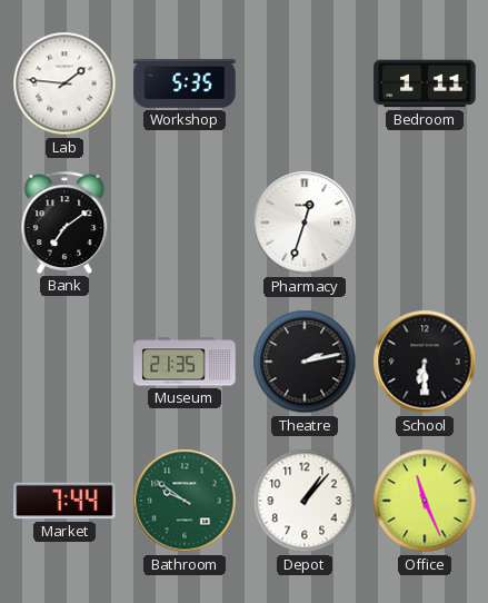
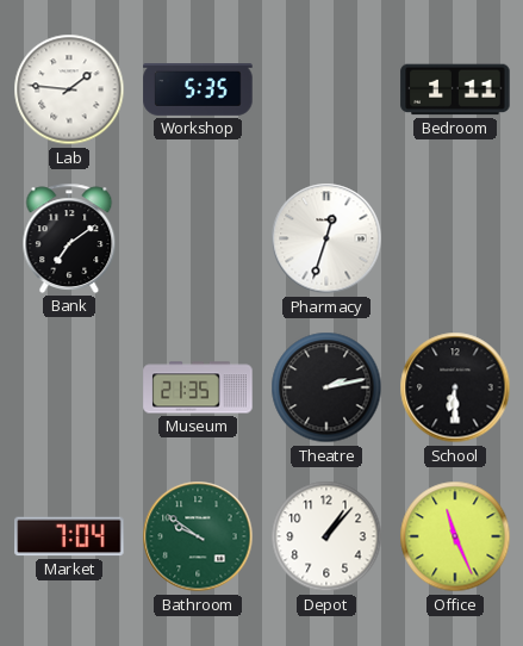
Market: 7:44 -> 7:04 (69, 536)
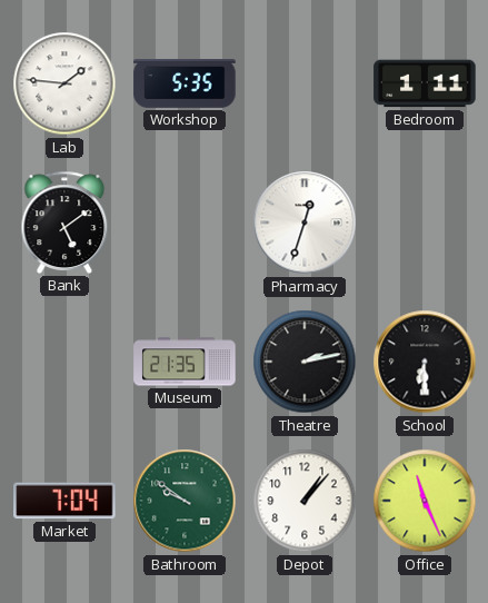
Bank: 7:09 -> 5:09 (64, 223)
